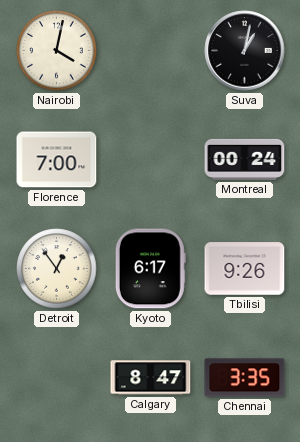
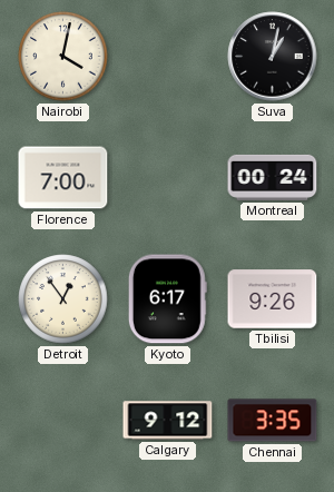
Calgary: 8:47 -> 9:12 (168, 421)
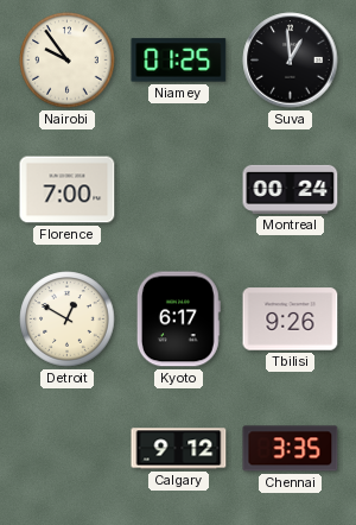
Nairobi: 4:02 -> 9:54 (68, 61)
Niamey: none -> 01:25 (179, 61)
Suva: 1:02 -> 12:59 (291, 61)
Detroit: 12:54 -> 12:50 (68, 320)
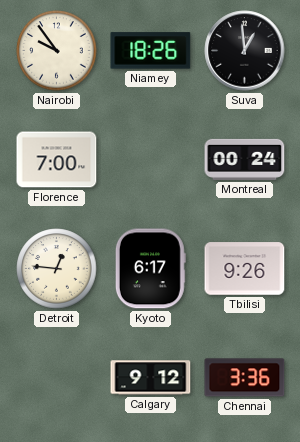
Niamey: 01:25 -> 18:26 (151, 51)
Detroit: 12:50 -> 12:46 (57, 269)
Chennai: 3:35 -> 3:36 (245, 378)
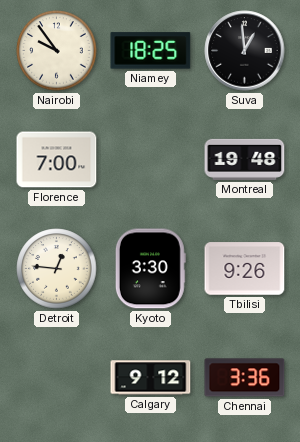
Niamey: 18:26 -> 18:25 (151, 51)
Montreal: 00:24 -> 19:48 (245, 159)
Kyoto: 6:17 -> 3:30 (150, 269)
